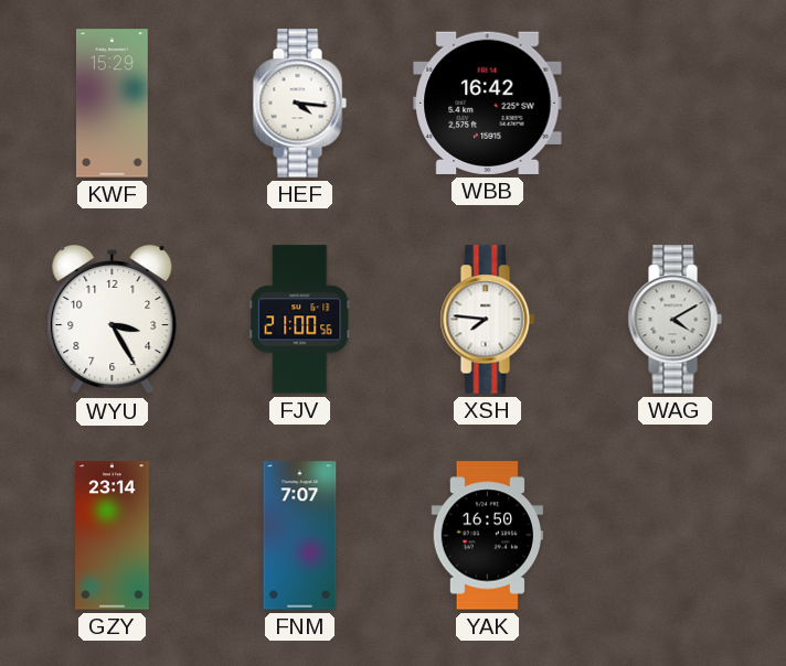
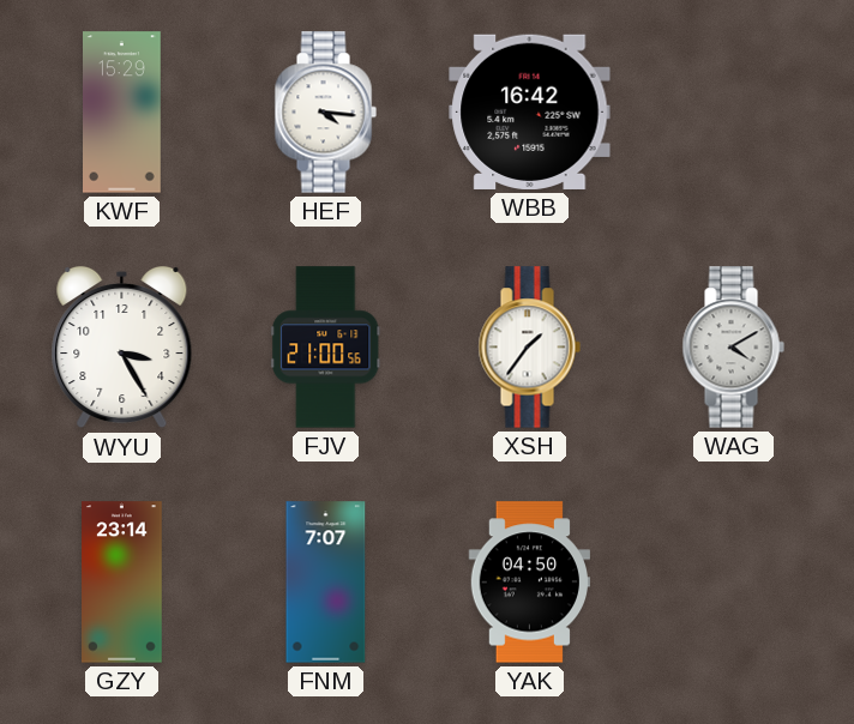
XSH: 7:46 -> 1:36 (529, 348)
YAK: 16:50 -> 04:50 (529, 583)
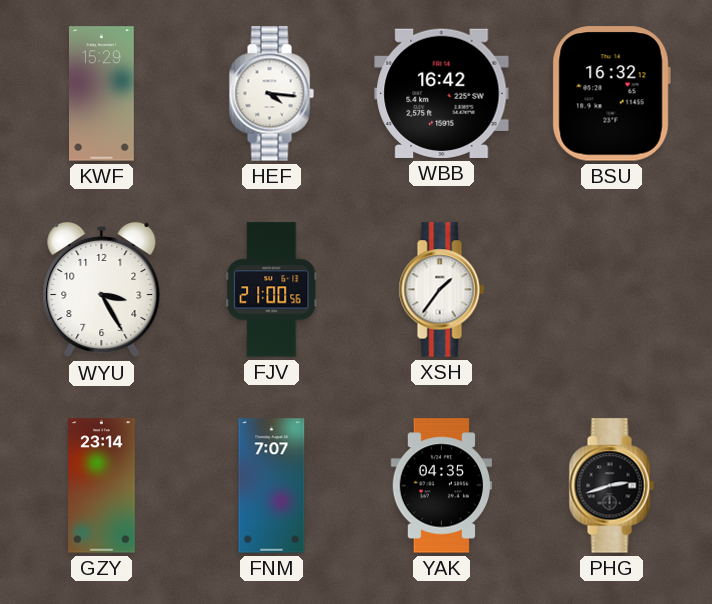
BSU: none -> 16:32 (611, 94)
WAG: 4:10 -> none (733, 348)
YAK: 04:50 -> 04:35 (441, 486)
PHG: none -> 2:42 (611, 486)
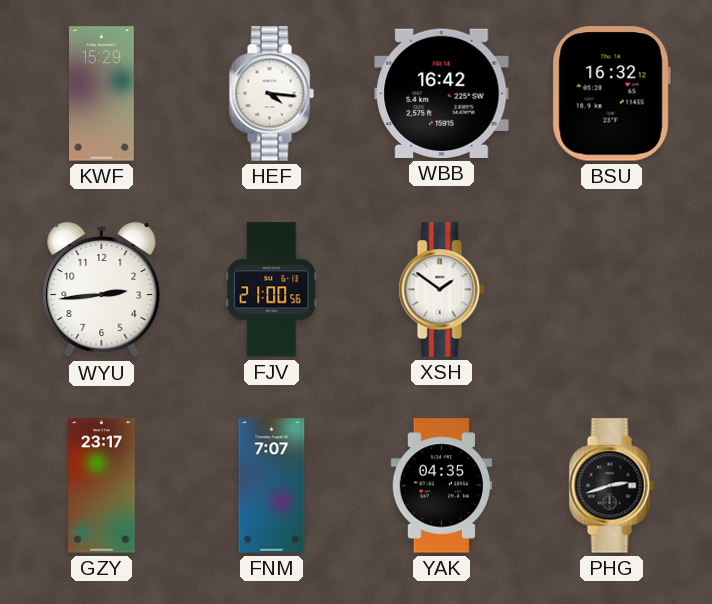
WYU: 3:25 -> 2:44 (102, 290)
XSH: 1:36 -> 1:51 (441, 290)
GZY: 23:14 -> 23:17 (102, 486)
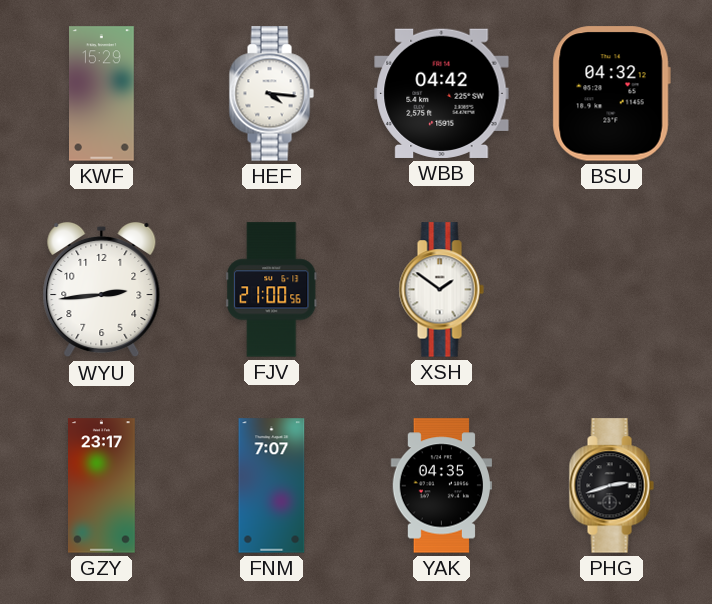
WBB: 16:42 -> 04:42 (442, 93)
BSU: 16:32 -> 04:32 (611, 94)
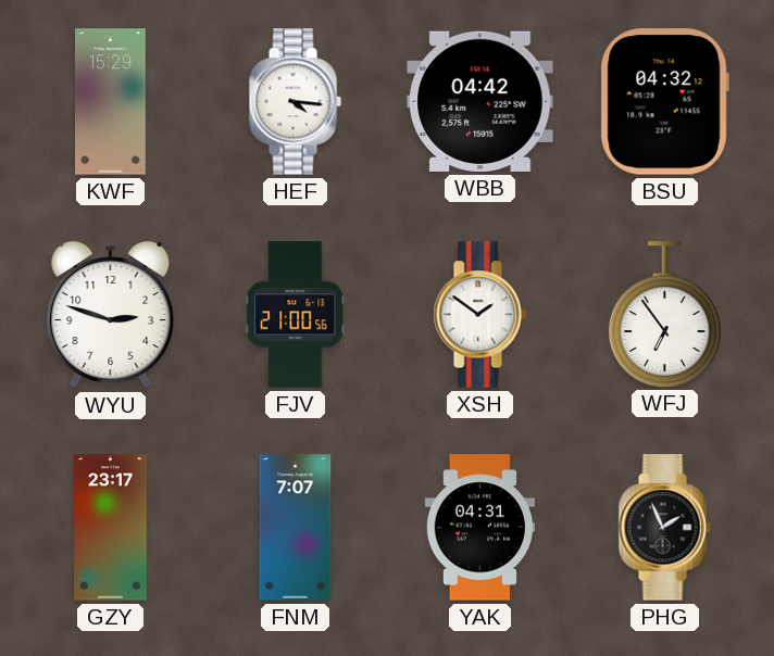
WYU: 2:44 -> 2:48 (111, 315)
WFJ: none -> 6:54 (664, 314)
YAK: 04:35 -> 04:31 (479, 528)
PHG: 2:42 -> 1:56 (664, 528)
